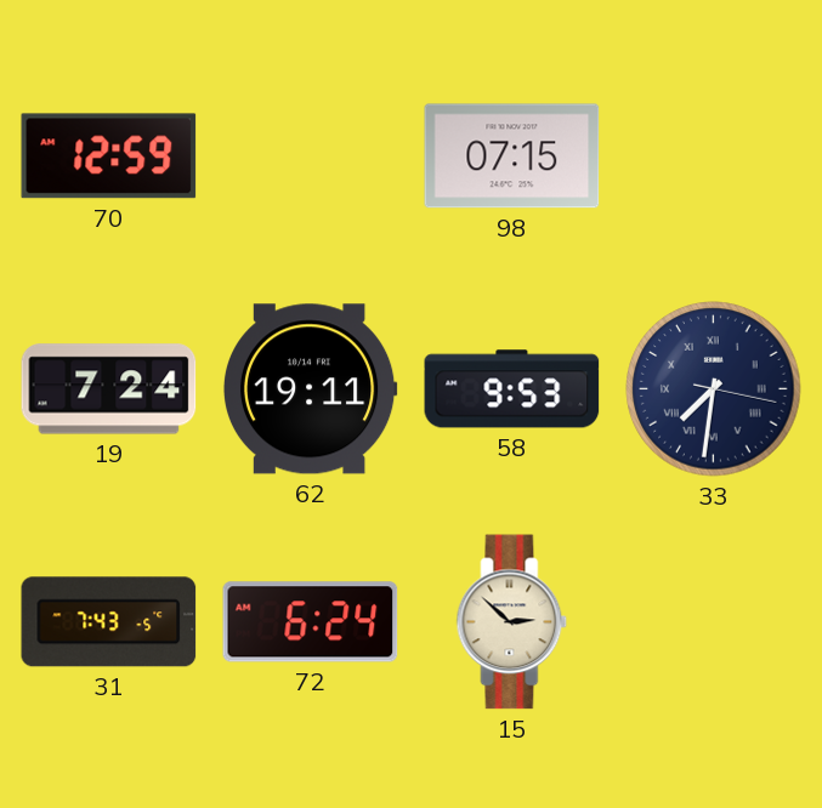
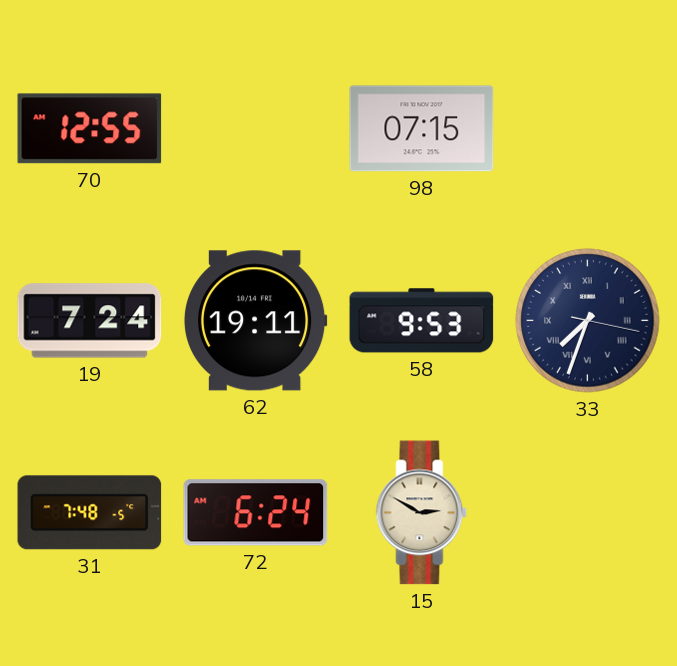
70: 12:59 -> 12:55 (90, 129)
33: 7:31 -> 7:33 (588, 321)
31: 7:43 -> 7:48 (90, 513)
15: 2:52 -> 2:50 (422, 513)
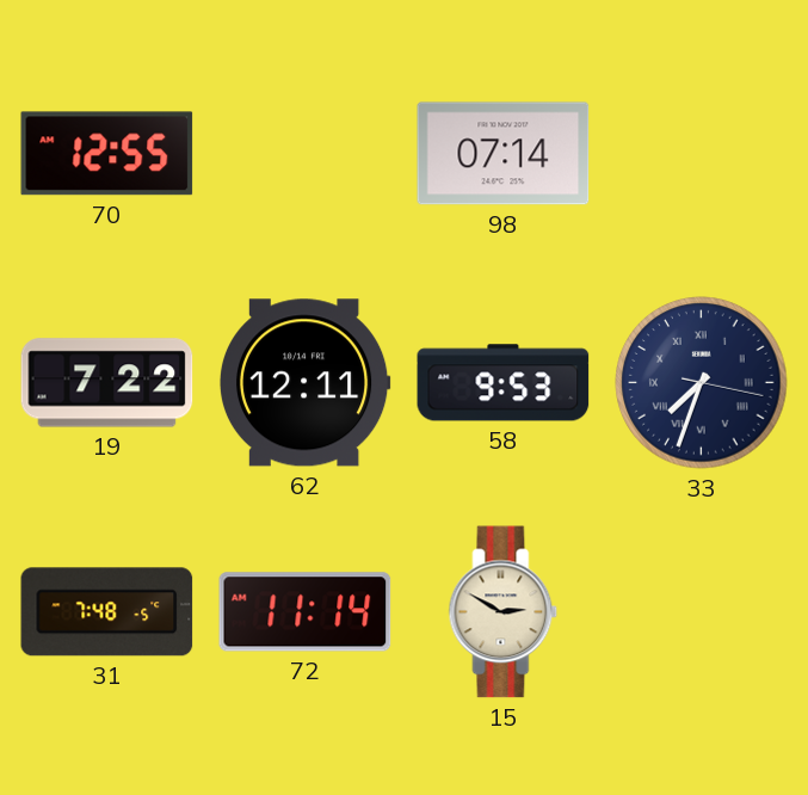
98: 07:15 -> 07:14 (504, 154)
19: 7:24 -> 7:22 (107, 383)
62: 19:11 -> 12:11 (304, 383)
72: 6:24 -> 11:14 (306, 612)
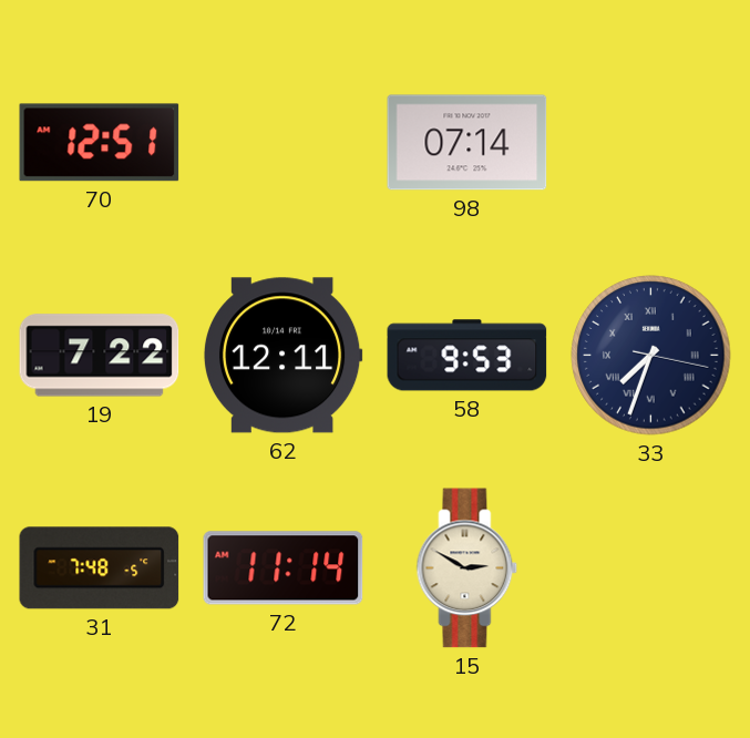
70: 12:55 -> 12:51 (100, 143)
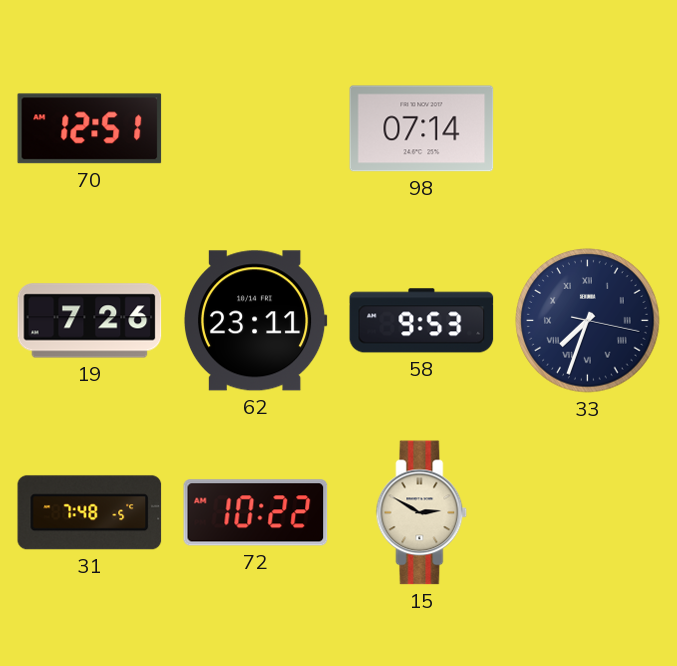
19: 7:22 -> 7:26 (90, 321)
62: 12:11 -> 23:11 (255, 321)
72: 11:14 -> 10:22 (256, 513)
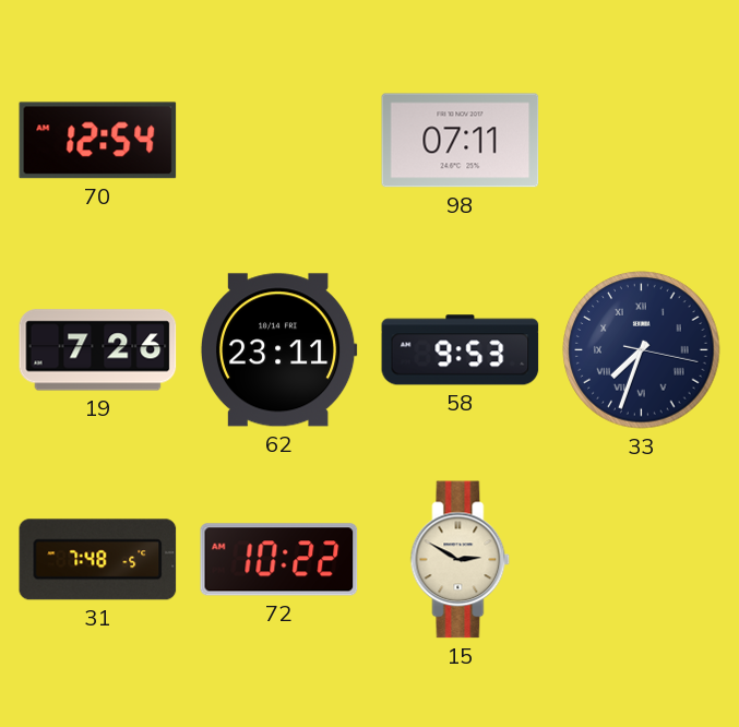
70: 12:51 -> 12:54 (98, 141)
98: 07:14 -> 07:11 (461, 141)
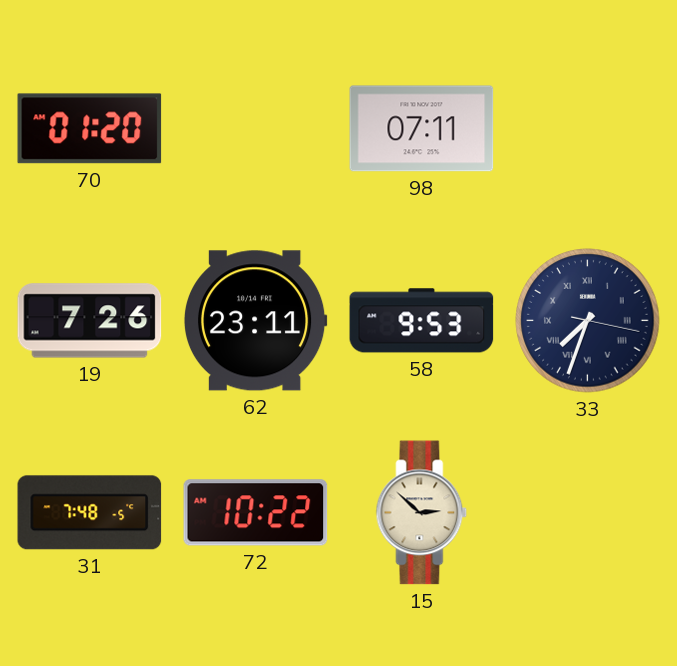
70: 12:54 -> 01:20 (90, 129)
15: 2:50 -> 2:52 (422, 513)
